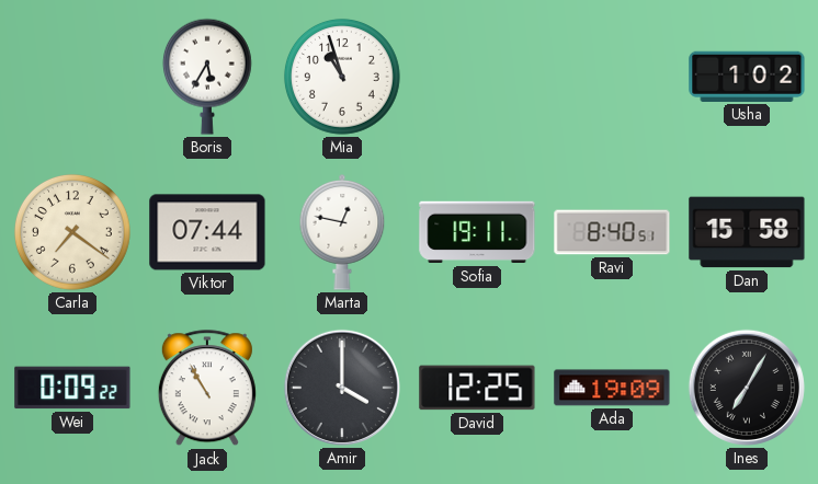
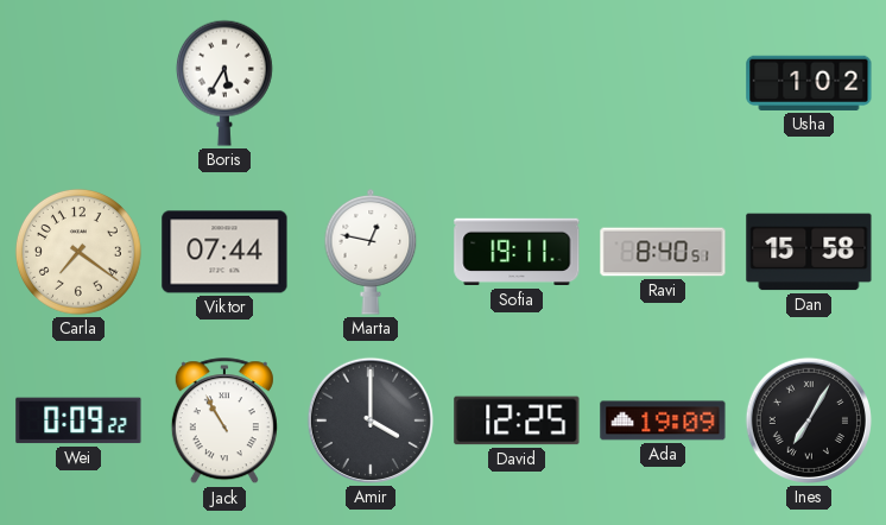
Mia: 10:57 -> none (342, 77)
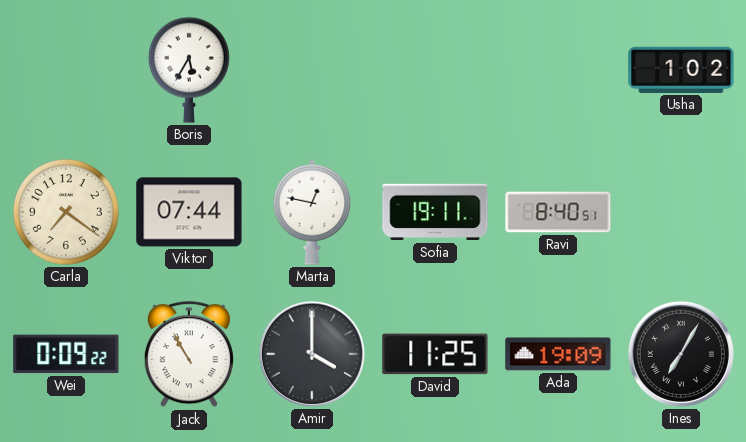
Dan: 15:58 -> none (809, 252)
David: 12:25 -> 11:25 (435, 354)
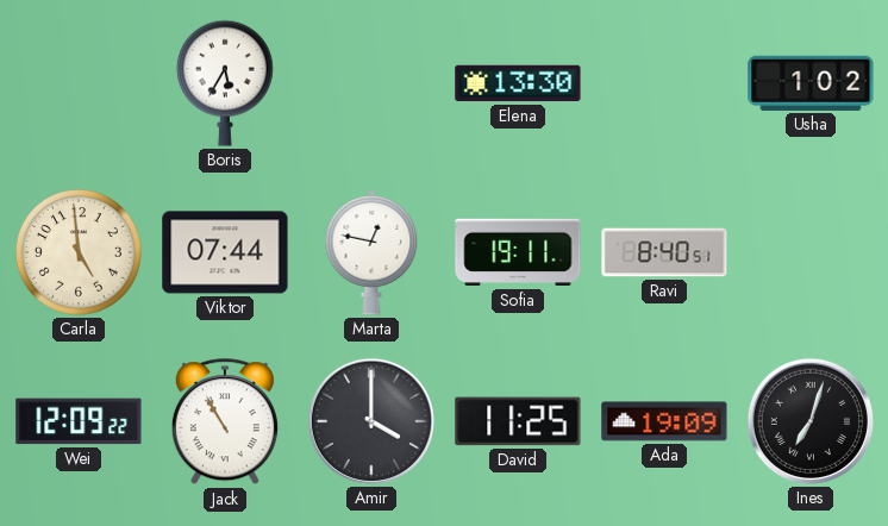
Elena: none -> 13:30 (518, 83)
Carla: 7:21 -> 4:59 (79, 252)
Wei: 0:09 -> 12:09 (79, 421)
Ines: 7:05 -> 7:03 (811, 421)
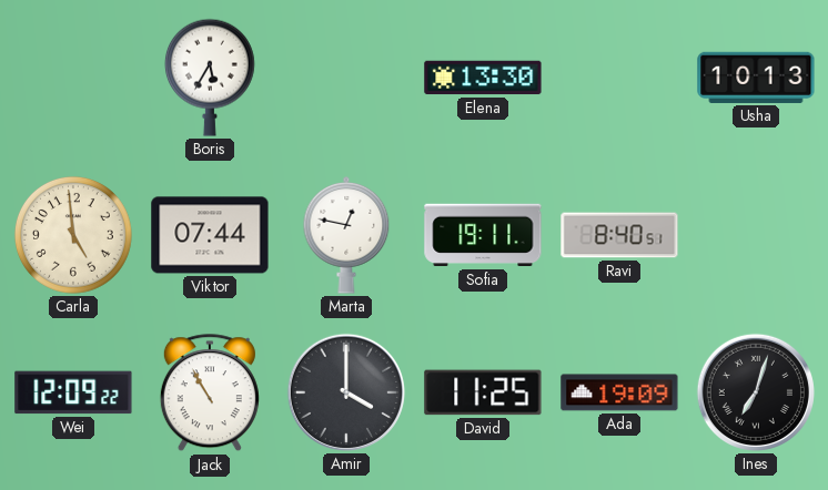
Usha: 1:02 -> 10:13 (756, 78)
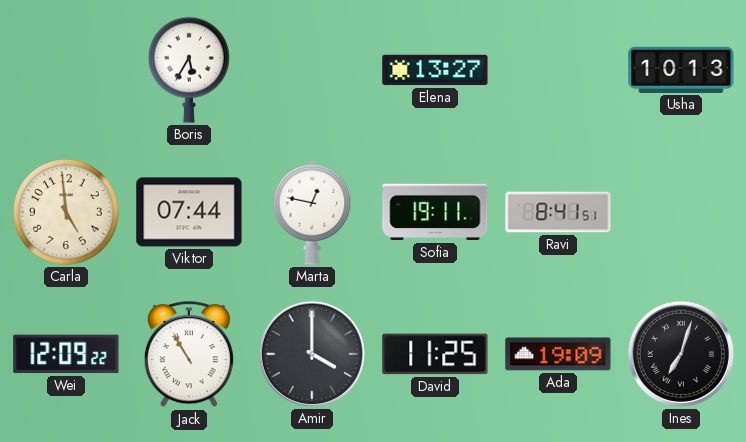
Elena: 13:30 -> 13:27 (435, 70)
Ravi: 8:40 -> 8:41 (558, 212)
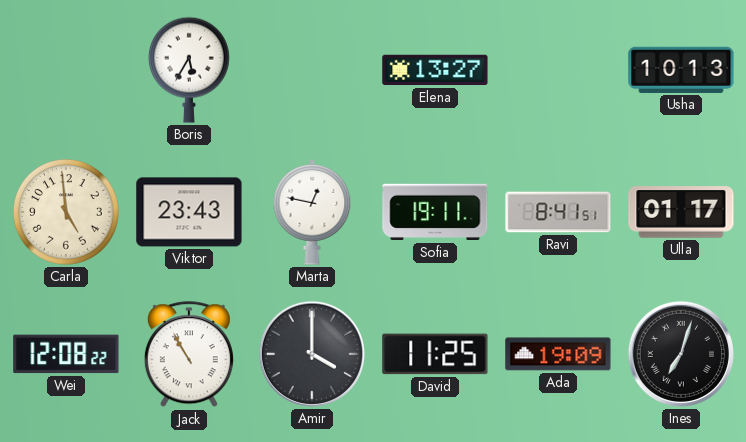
Viktor: 07:44 -> 23:43 (189, 212)
Ulla: none -> 01:17 (681, 212)
Wei: 12:09 -> 12:08 (66, 354)
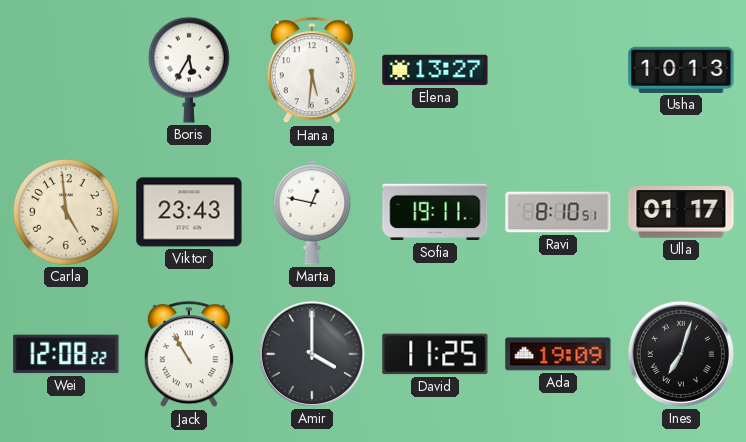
Hana: none -> 5:31 (312, 71)
Ravi: 8:41 -> 8:10 (558, 212)
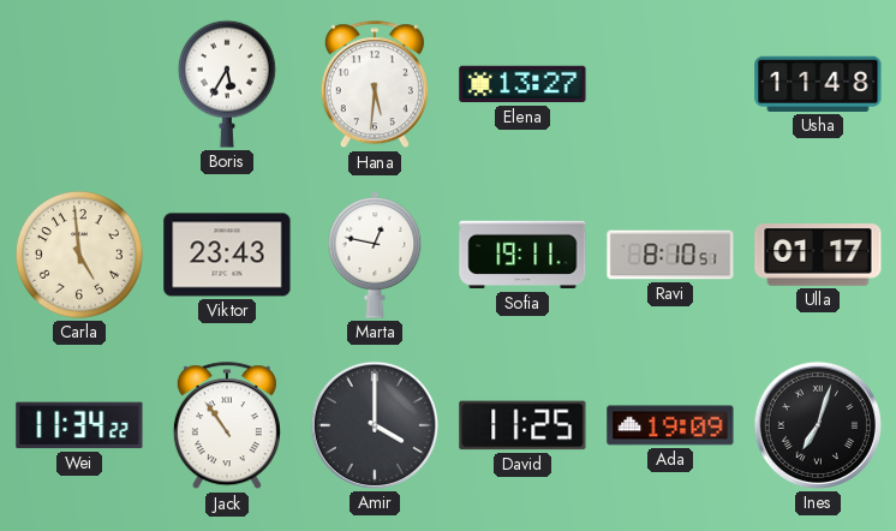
Usha: 10:13 -> 11:48 (818, 84)
Wei: 12:08 -> 11:34 (79, 425)
Jack: 10:55 -> 10:54 (227, 426)
